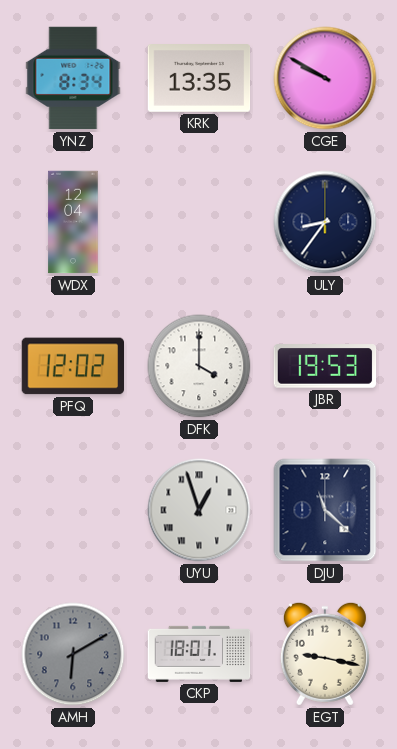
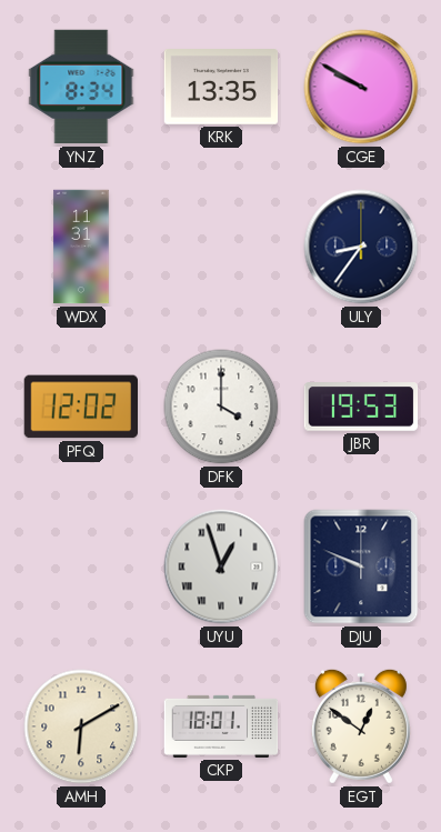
WDX: 12:04 -> 11:31 (81, 247)
DJU: 11:22 -> 9:49 (361, 567)
AMH dial: grey -> cream (81, 726)
EGT: 9:17 -> 12:51 (361, 726)
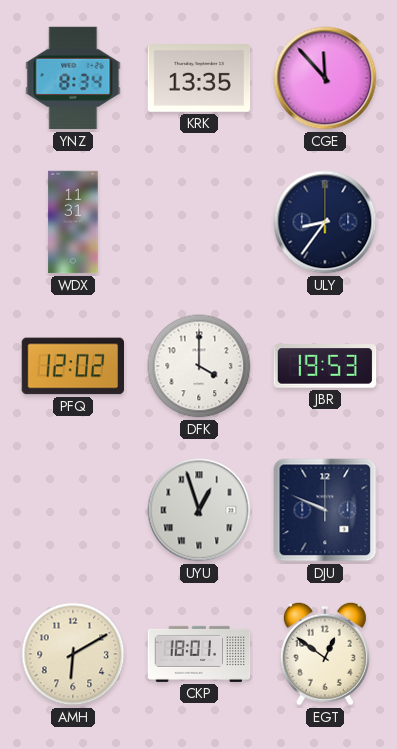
CGE: 9:50 -> 11:53 (325, 78)
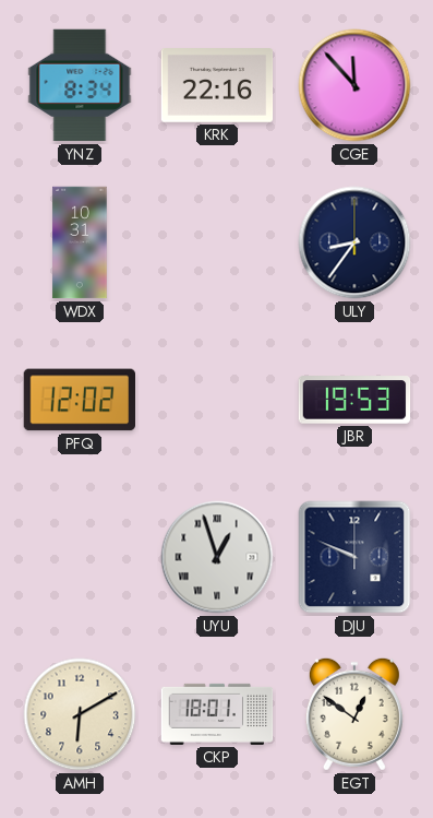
KRK: 13:35 -> 22:16 (217, 86)
WDX: 11:31 -> 10:31 (80, 242)
DFK: 4:00 -> none (199, 366)
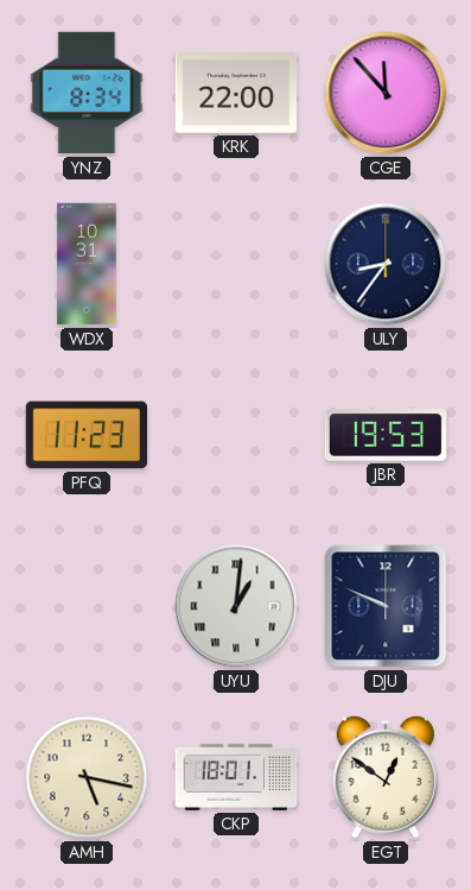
KRK: 22:16 -> 22:00 (236, 94)
PFQ: 12:02 -> 11:23 (87, 435)
UYU: 12:57 -> 1:01 (236, 606)
AMH: 6:10 -> 5:17 (87, 777)
